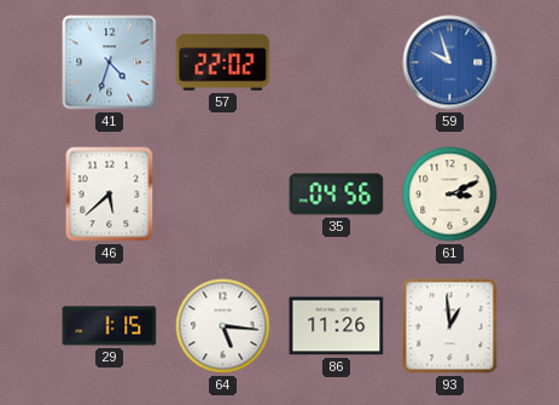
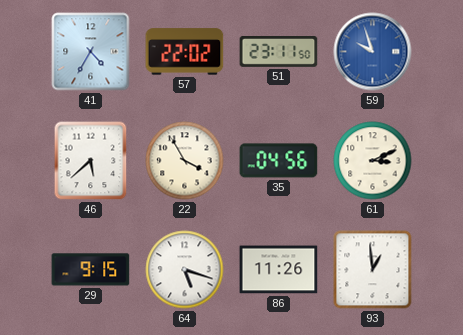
41: 4:33 -> 4:35 (91, 52)
51: none -> 23:11 (279, 52)
22: none -> 3:55 (185, 161)
29: 1:15 -> 9:15 (91, 270)
64: 5:16 -> 5:18 (185, 270)
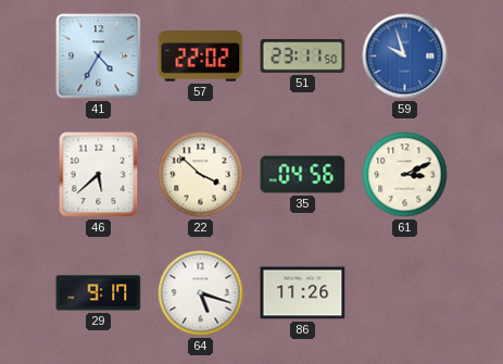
22: 3:55 -> 3:52 (201, 175)
29: 9:15 -> 9:17 (99, 293)
93: 12:59 -> none (373, 270)
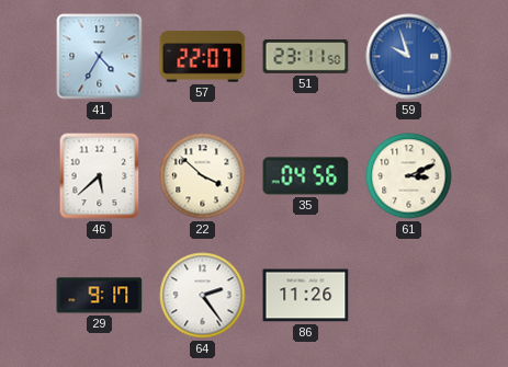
57: 22:02 -> 22:07 (203, 57)
64: 5:18 -> 2:24 (203, 296)
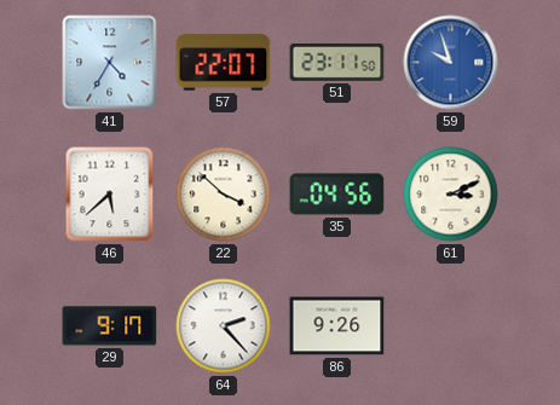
64: 2:24 -> 2:23 (224, 326)
86: 11:26 -> 9:26 (337, 326)
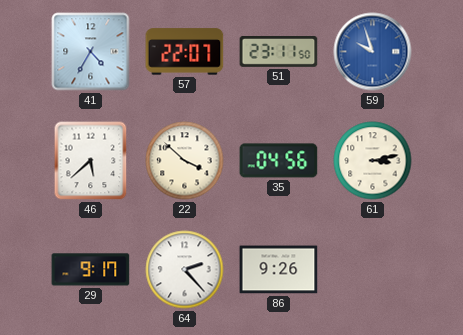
61: 3:11 -> 3:13 (373, 161)
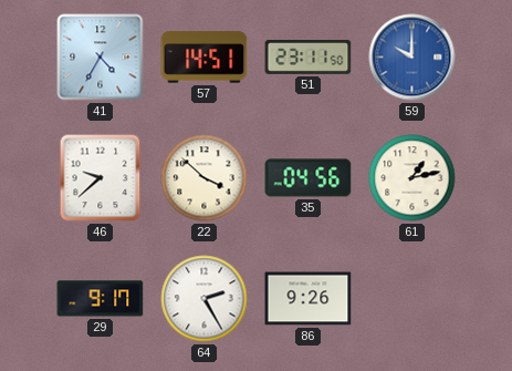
57: 22:07 -> 14:51 (205, 58)
59: 9:57 -> 10:00 (412, 58)
46: 5:38 -> 9:38 (101, 178)
61: 3:13 -> 1:13 (412, 178)
64: 2:23 -> 2:25 (205, 299)
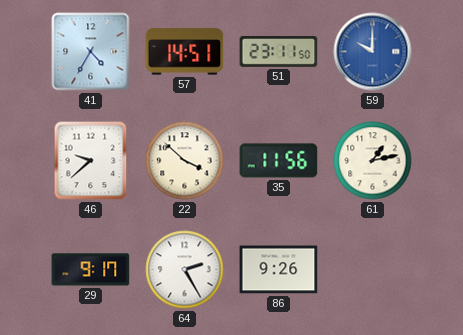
35: 04:56 -> 11:56 (279, 161)
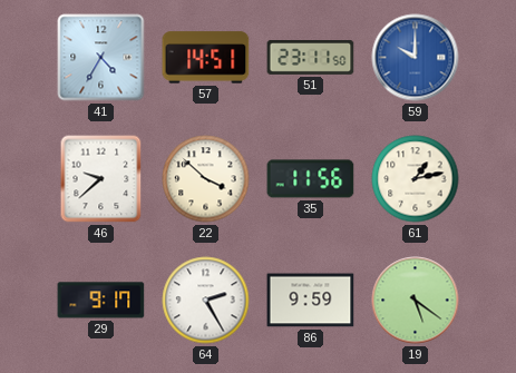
86: 9:26 -> 9:59 (311, 301)
19: none -> 5:21 (416, 301)
